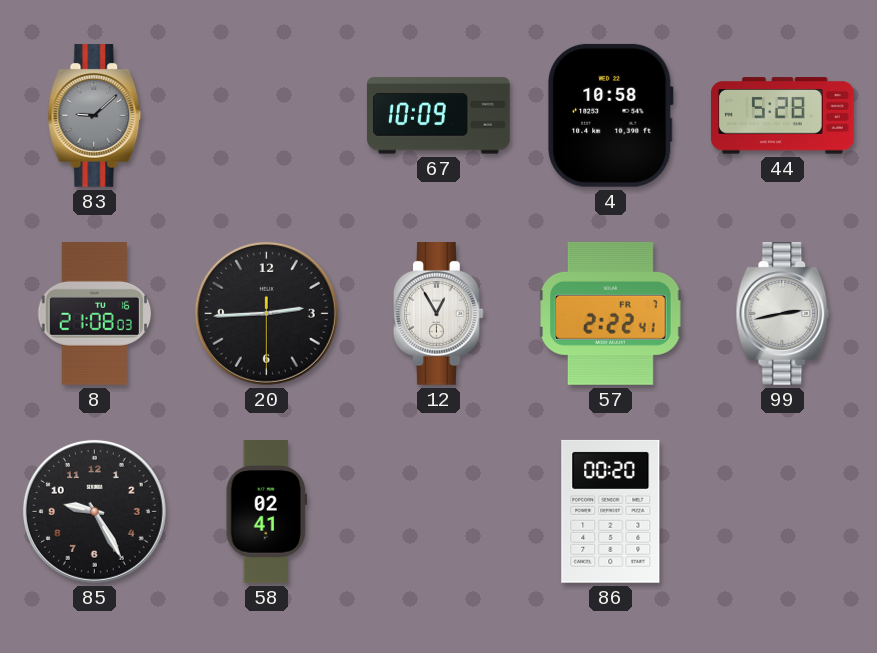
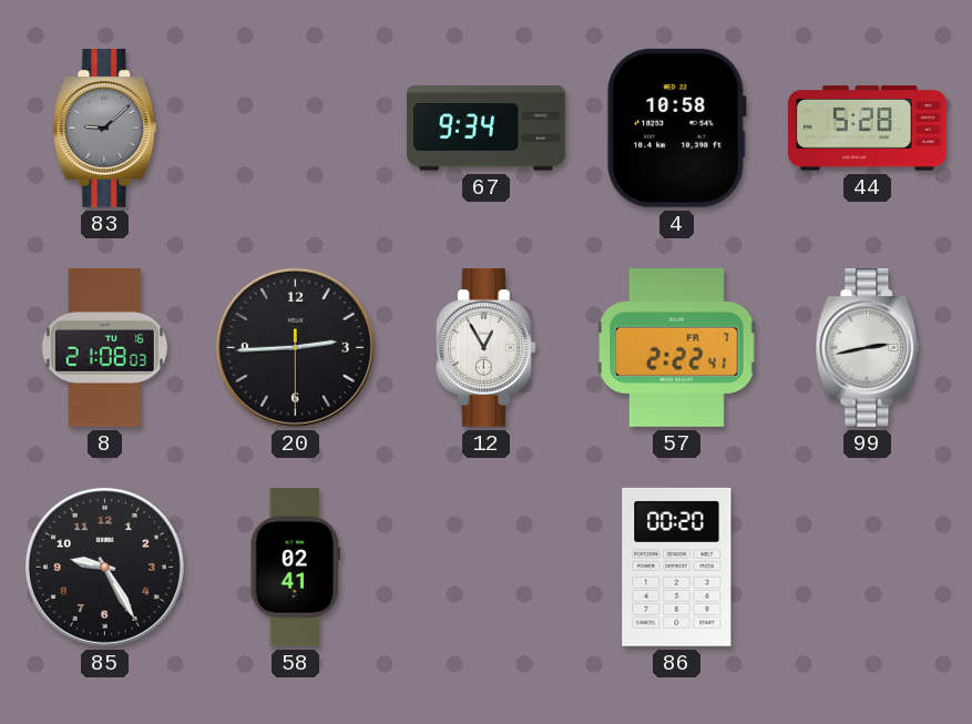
67: 10:09 -> 9:34 (487, 129)
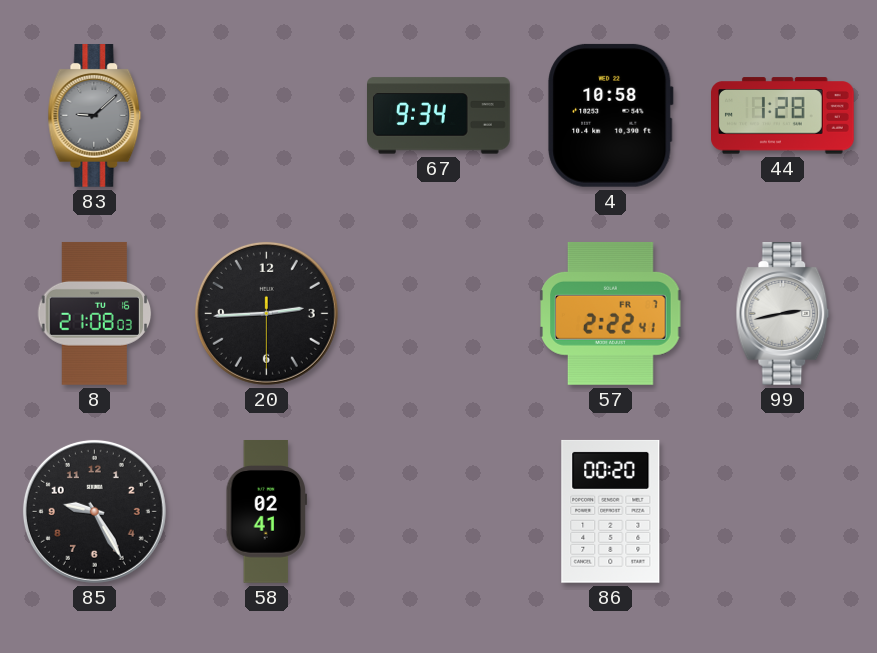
44: 5:28 -> 1:28 (783, 116)
12: 12:55 -> none (487, 348)
